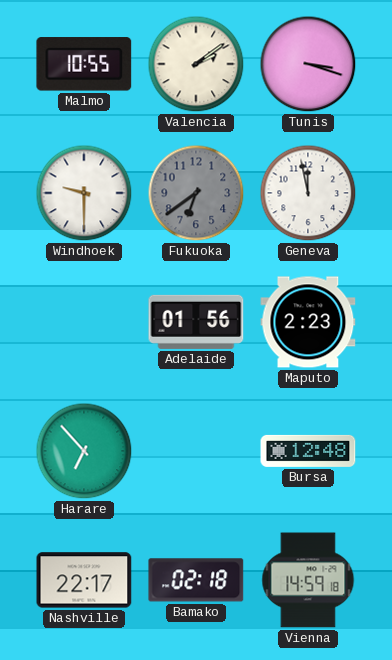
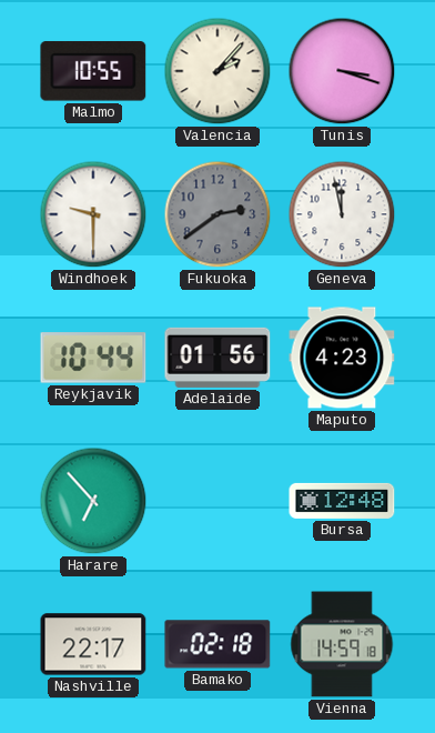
Valencia: 2:09 -> 2:07 (217, 71)
Fukuoka: 6:39 -> 2:39 (217, 214)
Reykjavik: none -> 10:44 (93, 358)
Maputo: 2:23 -> 4:23 (342, 358)
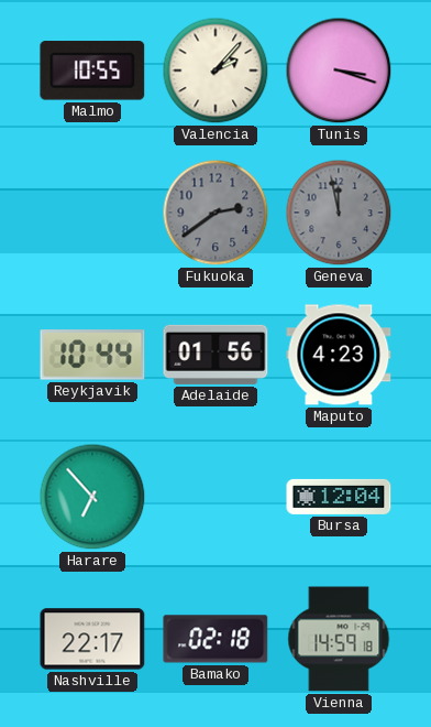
Windhoek: 9:30 -> none (93, 214)
Geneva dial: white -> grey (339, 213)
Bursa: 12:48 -> 12:04 (339, 497)
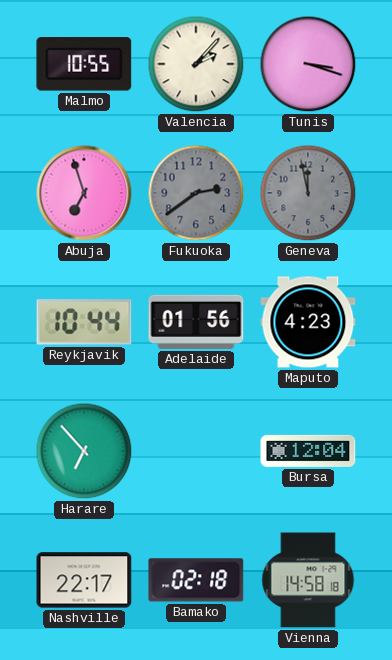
Abuja: none -> 6:57 (84, 193)
Vienna: 14:59 -> 14:58 (308, 580)
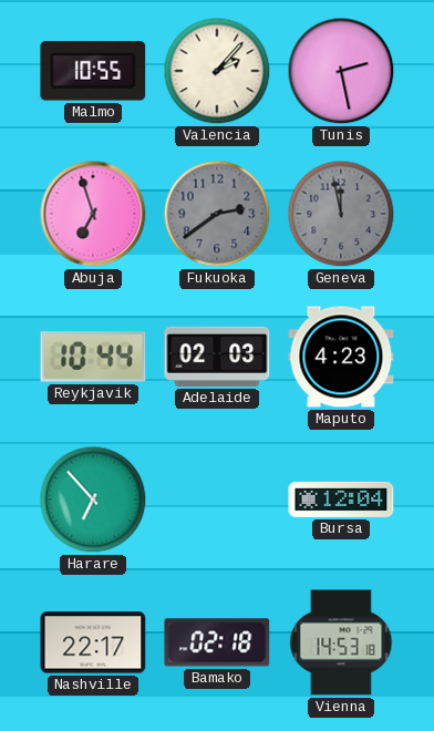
Tunis: 3:18 -> 2:28 (341, 71)
Adelaide: 01:56 -> 02:03 (217, 357)
Vienna: 14:58 -> 14:53 (341, 642)
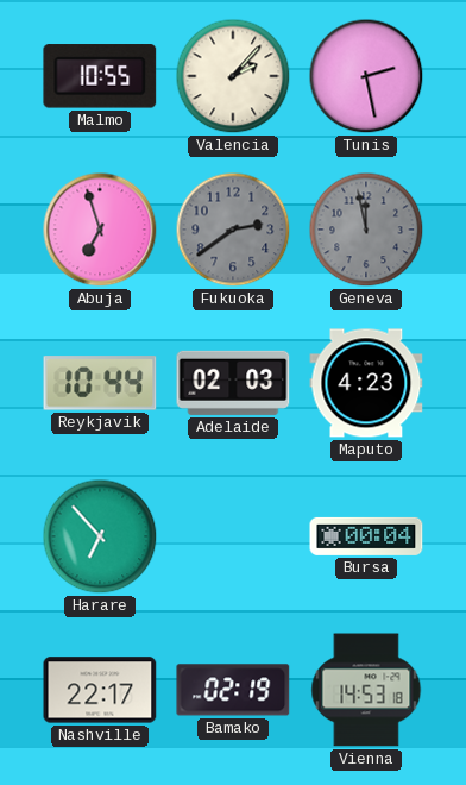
Bursa: 12:04 -> 00:04 (366, 536)
Bamako: 02:18 -> 02:19 (233, 690)
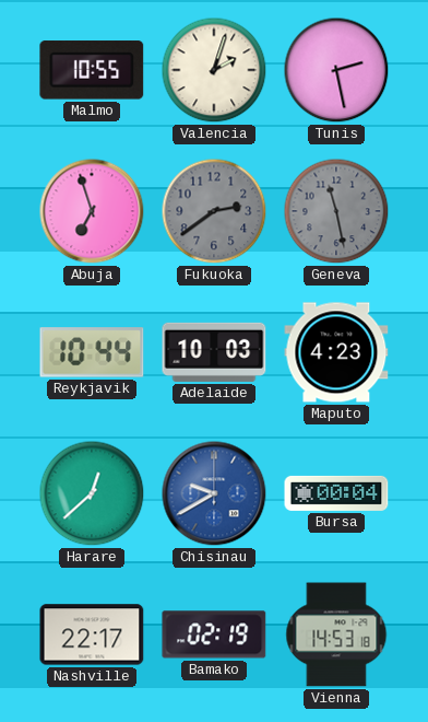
Valencia: 2:07 -> 2:03 (214, 70)
Geneva: 11:58 -> 11:28 (336, 211)
Adelaide: 02:03 -> 10:03 (214, 352)
Harare: 6:53 -> 12:38 (92, 493)
Chisinau: none -> 9:40 (214, 493)
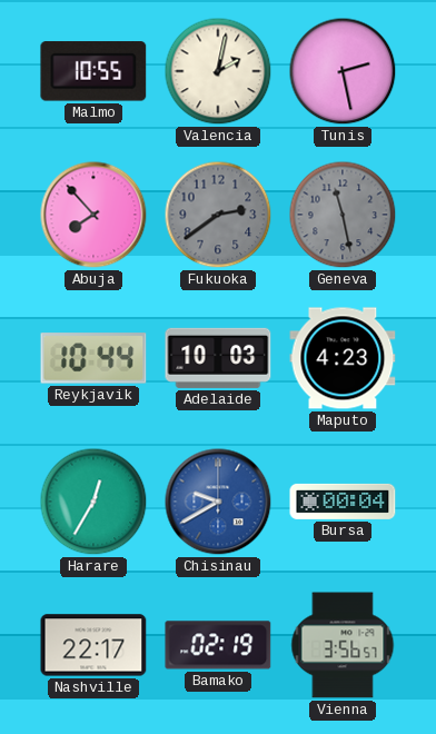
Valencia: 2:03 -> 2:02 (218, 71)
Abuja: 6:57 -> 7:53 (93, 215)
Harare: 12:38 -> 12:35 (93, 502)
Vienna: 14:53 -> 3:56 (343, 645)
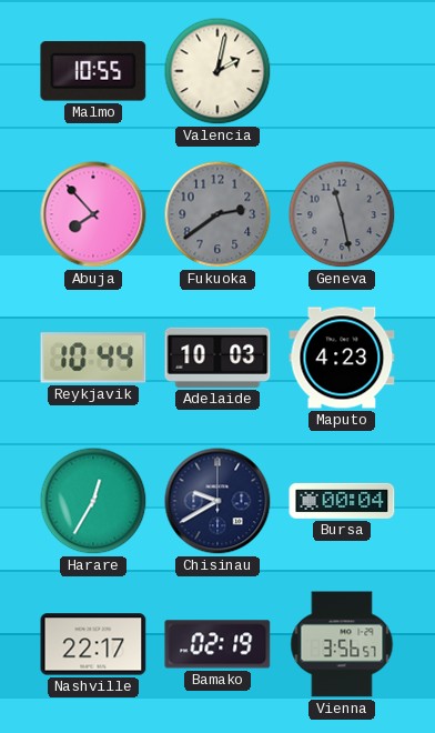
Tunis: 2:28 -> none (343, 71)
Chisinau dial: blue -> navy (217, 501)
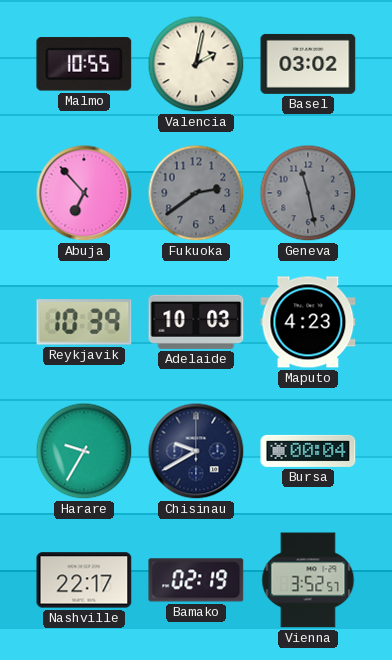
Basel: none -> 03:02 (308, 64)
Abuja: 7:53 -> 6:53 (84, 193)
Reykjavik: 10:44 -> 10:39 (84, 322)
Harare: 12:35 -> 9:35 (84, 451)
Vienna: 3:56 -> 3:52 (308, 580)
